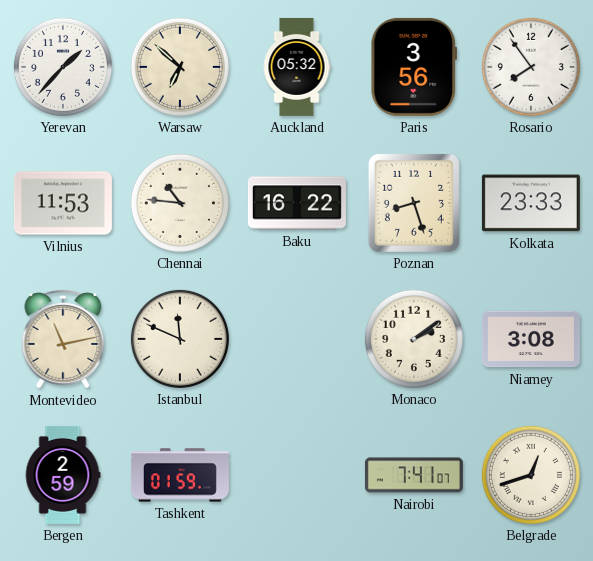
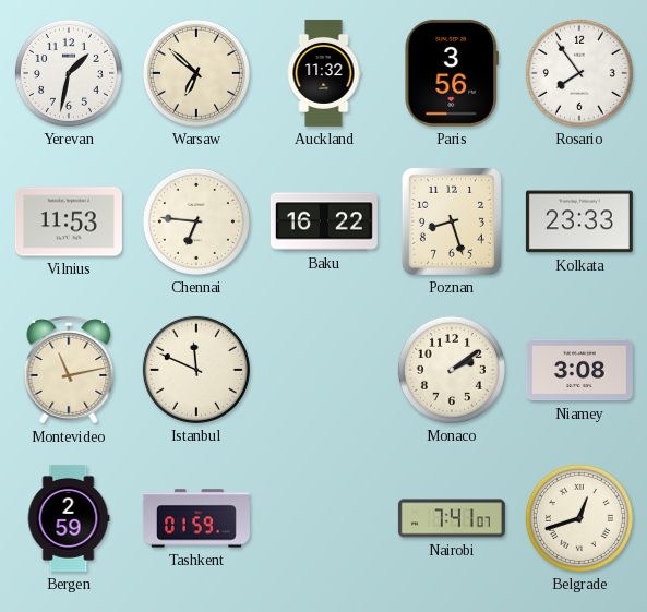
Yerevan: 1:37 -> 1:32 (69, 73)
Auckland: 05:32 -> 11:32 (324, 73)
Chennai: 10:46 -> 6:46 (196, 221)
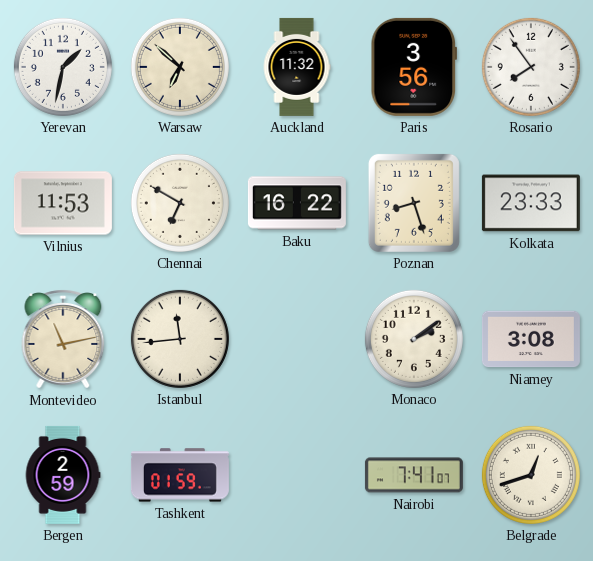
Chennai: 6:46 -> 6:50 (180, 203)
Istanbul: 11:49 -> 11:44 (180, 339)
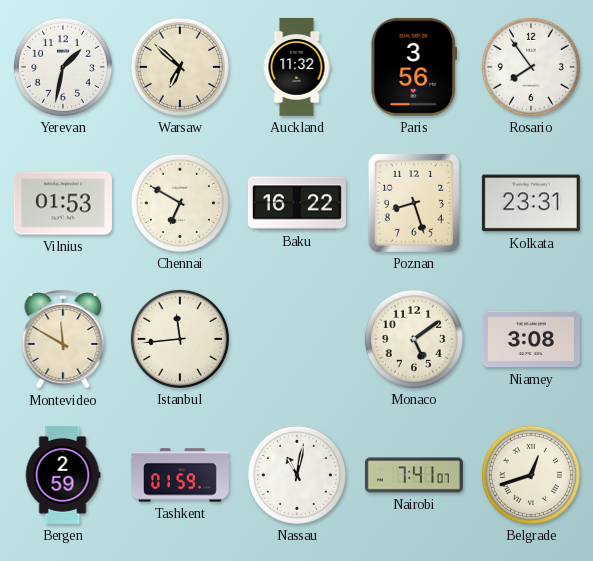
Vilnius: 11:53 -> 01:53 (63, 203)
Kolkata: 23:33 -> 23:31 (531, 203)
Montevideo: 11:13 -> 11:50 (63, 339)
Monaco: 2:09 -> 5:09 (414, 339)
Nassau: none -> 11:02 (297, 475)
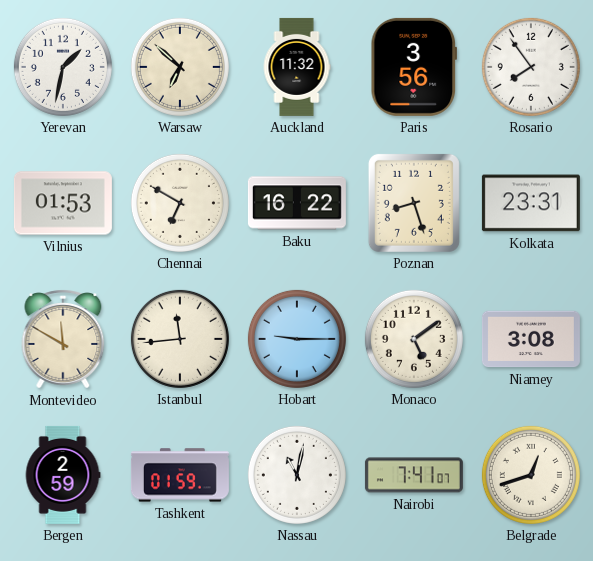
Hobart: none -> 9:15 (297, 339)
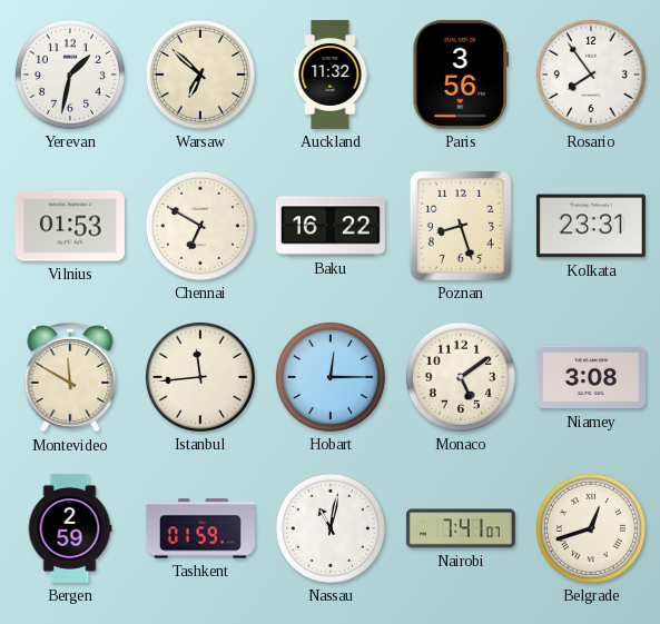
Hobart: 9:15 -> 12:15 (331, 377)
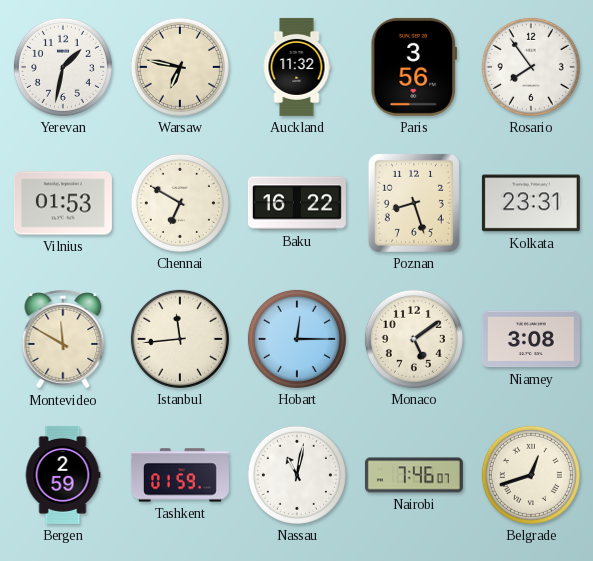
Warsaw: 6:52 -> 6:47 (180, 67)
Nairobi: 7:41 -> 7:46 (414, 475)
